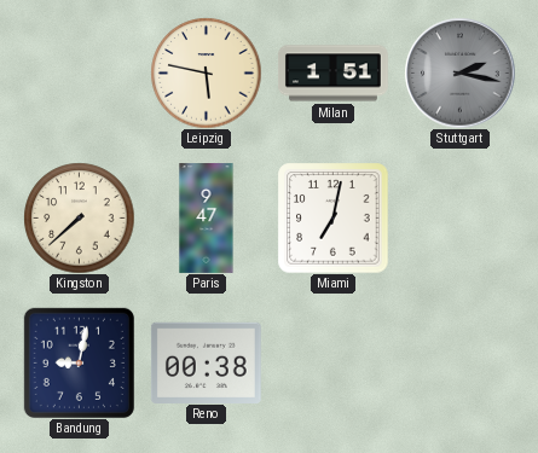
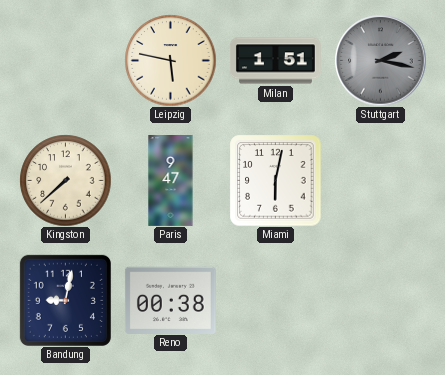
Miami: 7:02 -> 6:02 (275, 180)
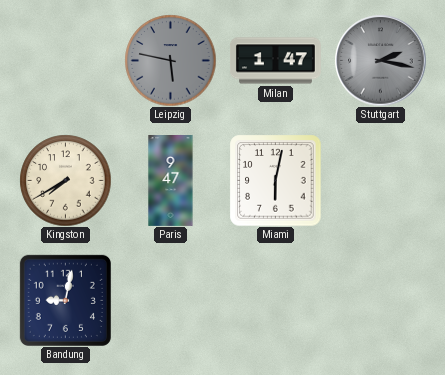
Leipzig dial: cream -> grey (170, 60)
Milan: 1:51 -> 1:47 (276, 61)
Kingston: 7:38 -> 7:40 (65, 180)
Reno: 00:38 -> none (170, 300)
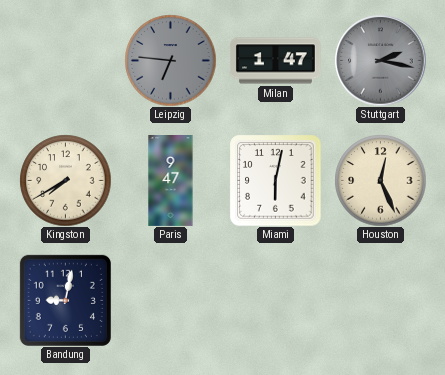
Leipzig: 5:47 -> 6:46 (170, 60)
Houston: none -> 12:26 (380, 180)
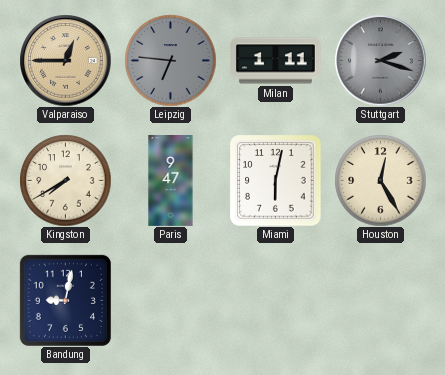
Valparaiso: none -> 12:45 (65, 60)
Milan: 1:47 -> 1:11 (276, 61)
Stuttgart: 2:17 -> 2:18 (380, 60)
Houston: 12:26 -> 12:25 (380, 180)
